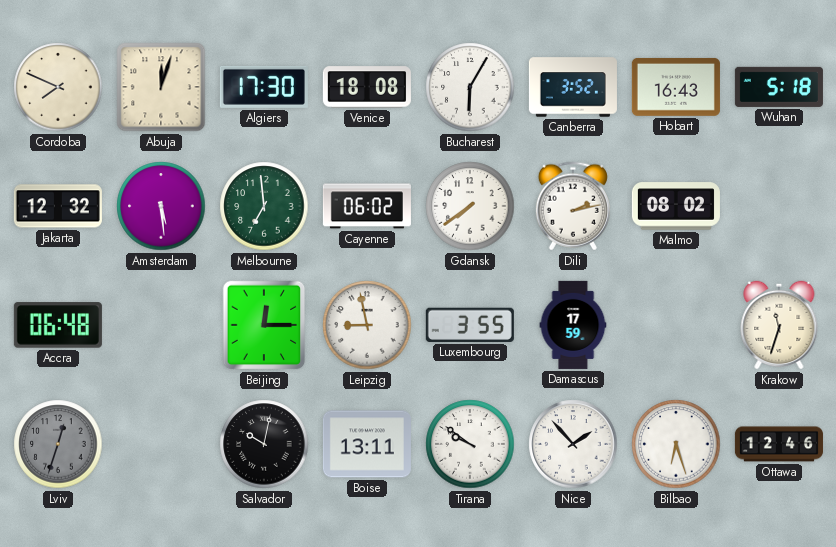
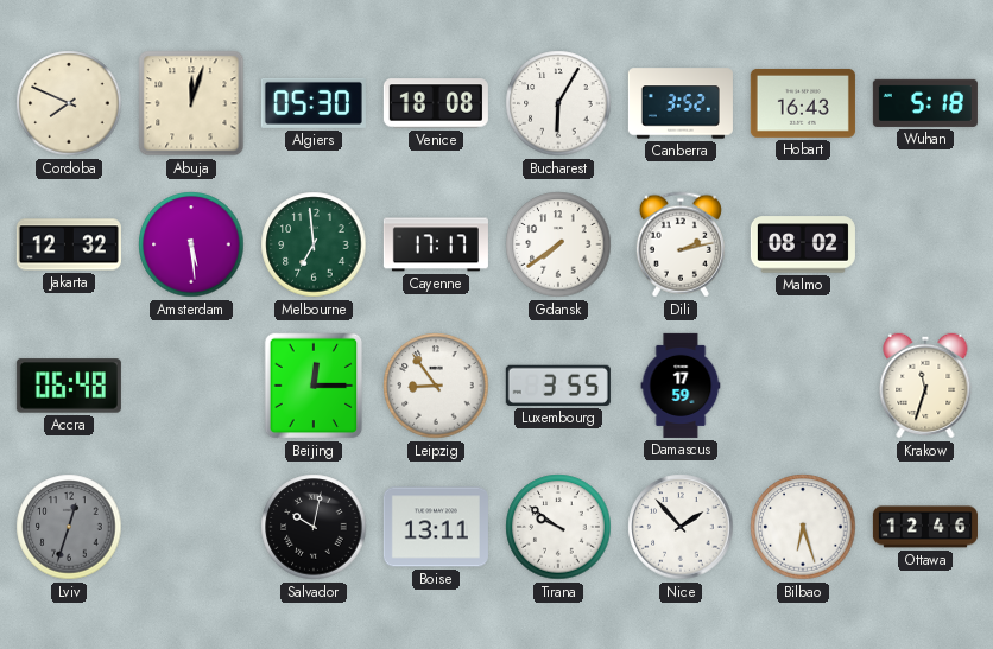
Algiers: 17:30 -> 05:30 (314, 103)
Cayenne: 06:02 -> 17:17 (436, 244)
Leipzig: 8:58 -> 8:54 (436, 386)
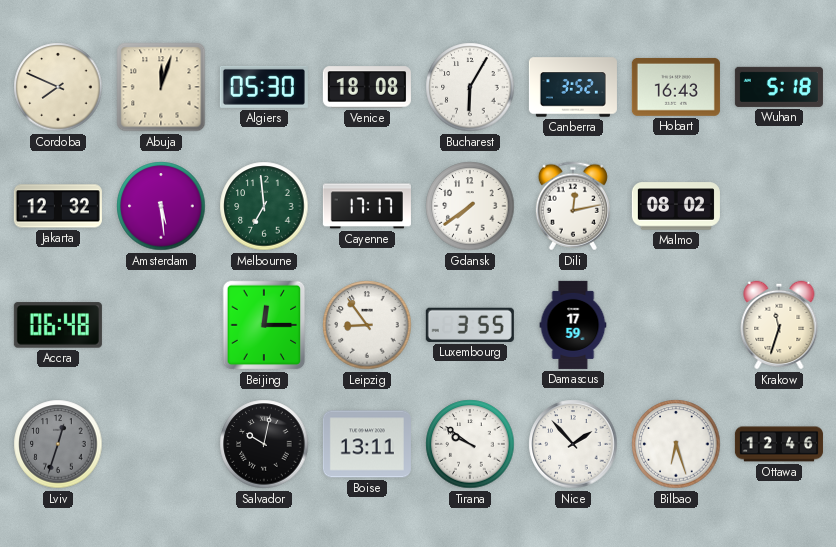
Dili: 2:13 -> 12:13 (573, 206)
